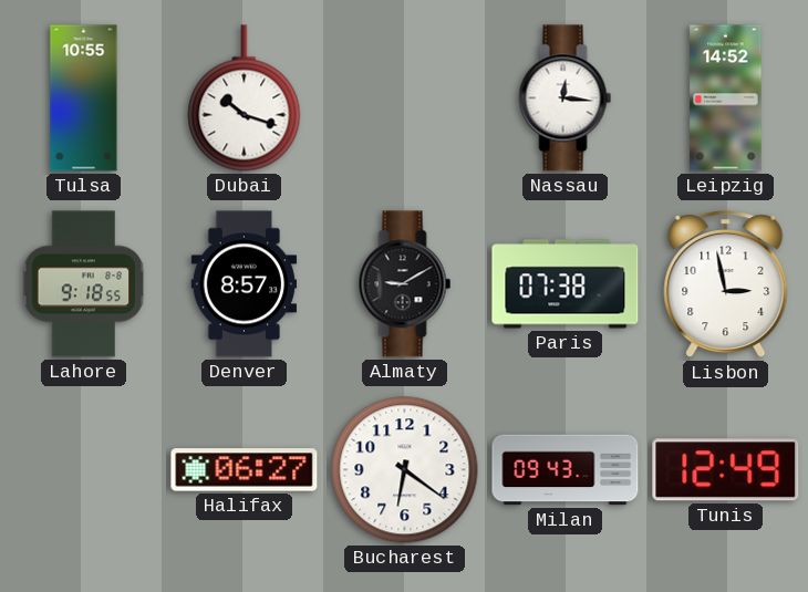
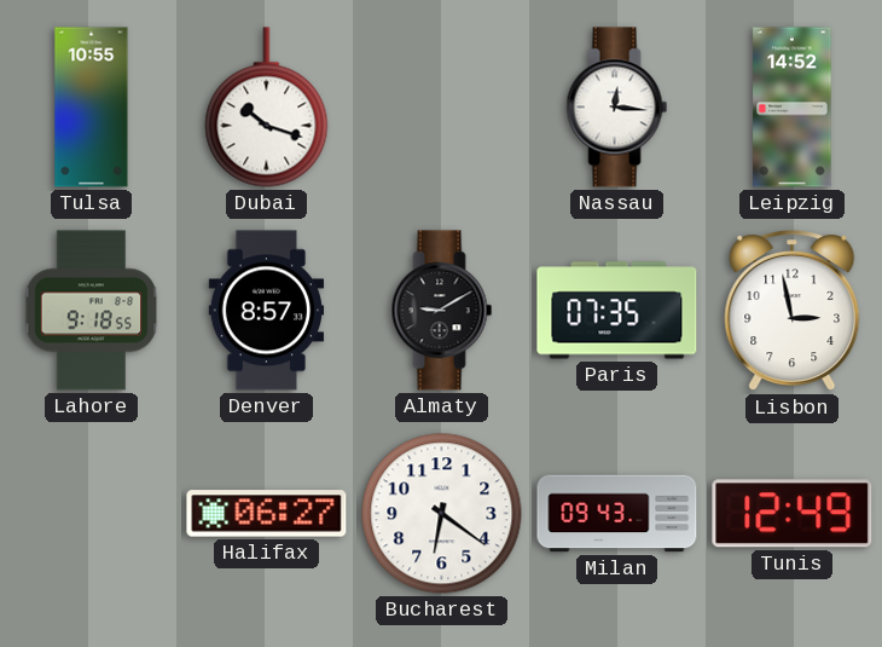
Paris: 07:38 -> 07:35 (617, 311)
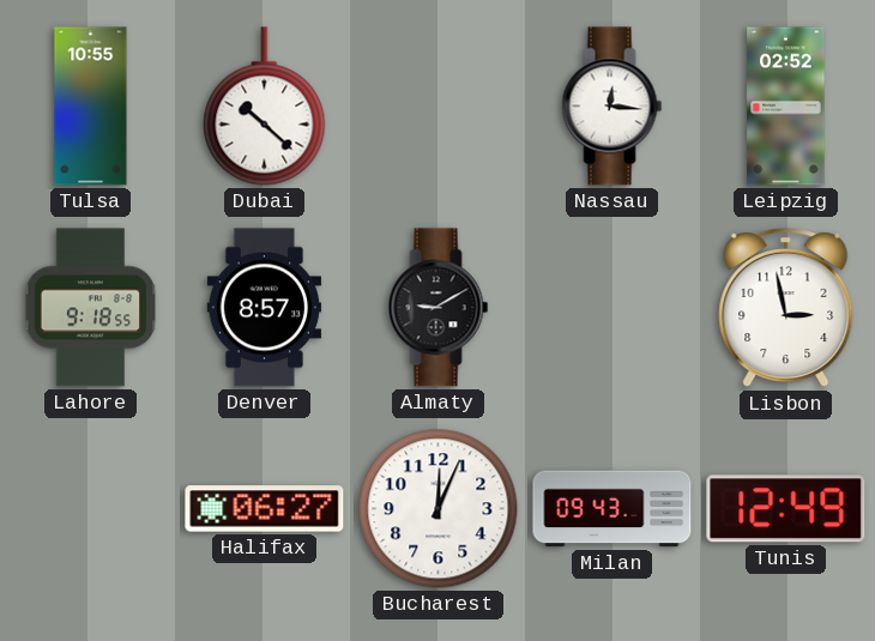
Dubai: 10:18 -> 10:22 (265, 107)
Leipzig: 14:52 -> 02:52 (786, 107)
Paris: 07:35 -> none (617, 311)
Bucharest: 6:21 -> 12:04 (439, 509)
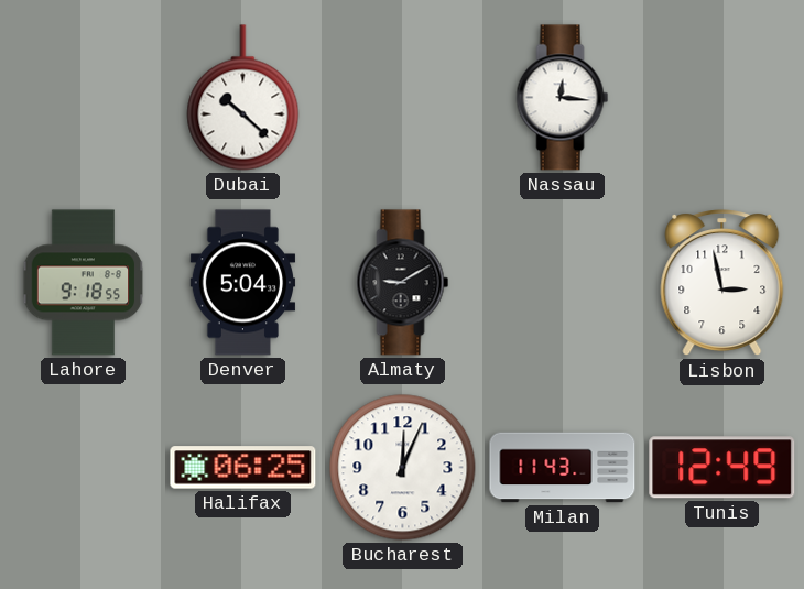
Tulsa: 10:55 -> none (91, 107)
Leipzig: 02:52 -> none (786, 107)
Denver: 8:57 -> 5:04 (243, 283)
Halifax: 06:27 -> 06:25 (243, 468)
Milan: 09:43 -> 11:43 (563, 468)
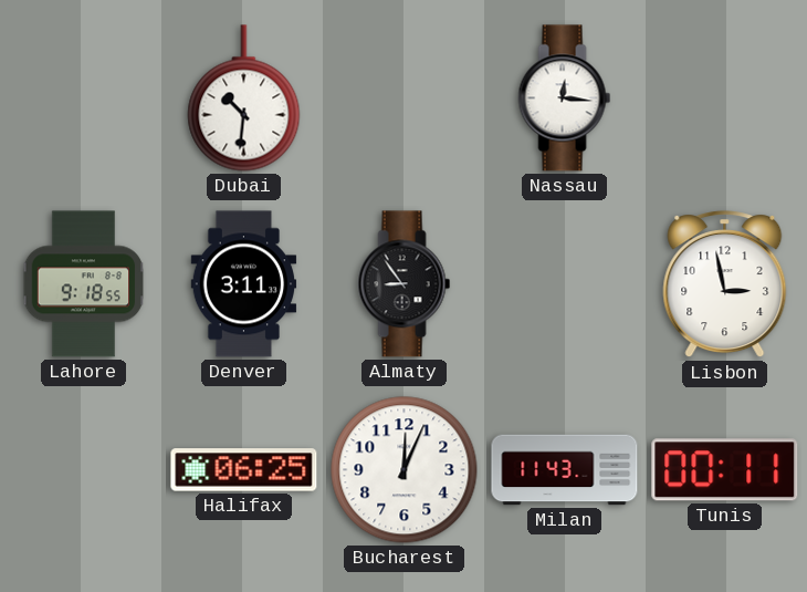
Dubai: 10:22 -> 10:31 (244, 98)
Denver: 5:04 -> 3:11 (244, 284)
Almaty: 9:10 -> 8:54 (405, 284)
Tunis: 12:49 -> 00:11 (725, 470)
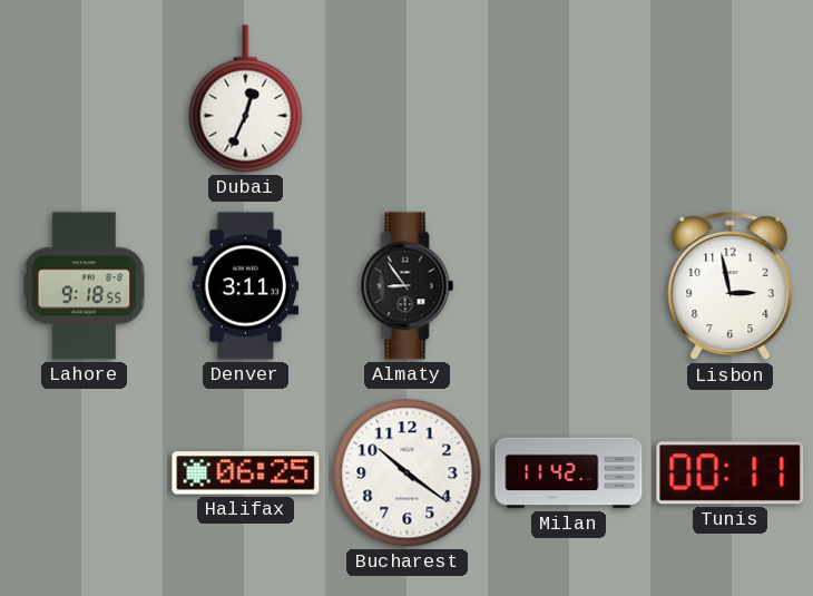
Dubai: 10:31 -> 12:34 (246, 99)
Nassau: 12:16 -> none (565, 98)
Bucharest: 12:04 -> 10:21 (408, 473)
Milan: 11:43 -> 11:42 (569, 473)
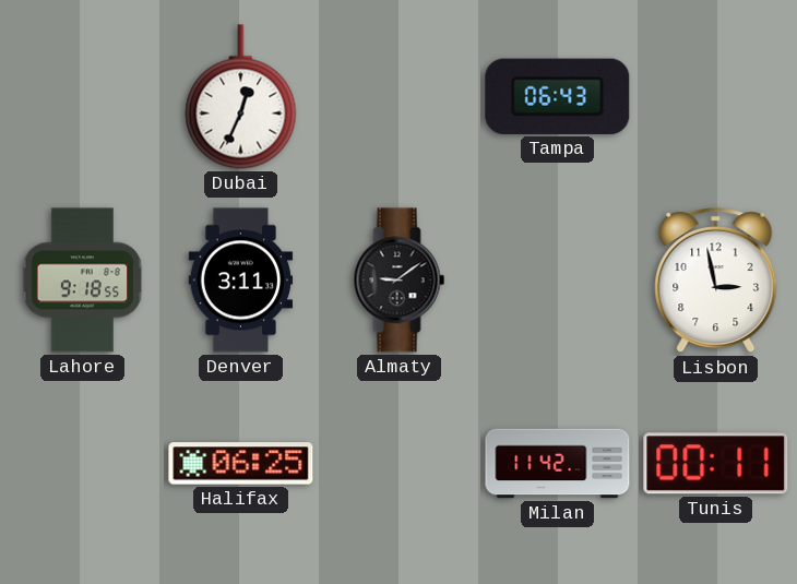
Tampa: none -> 06:43 (558, 96)
Almaty: 8:54 -> 9:09 (400, 281)
Bucharest: 10:21 -> none (408, 473)
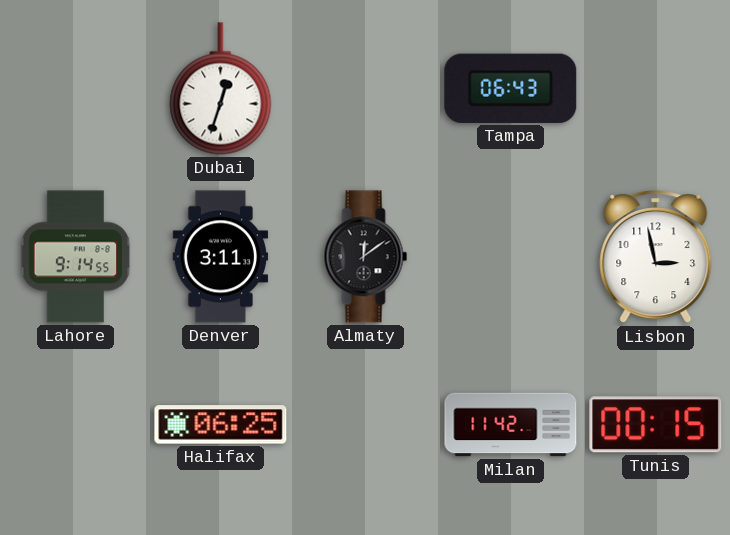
Dubai: 12:34 -> 12:33 (221, 89)
Lahore: 9:18 -> 9:14 (76, 257)
Almaty: 9:09 -> 12:09 (366, 257)
Tunis: 00:11 -> 00:15 (656, 425)
